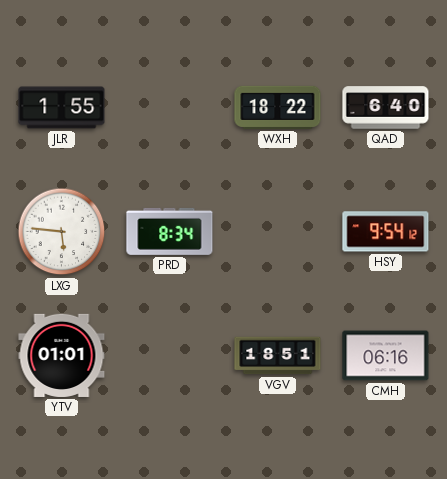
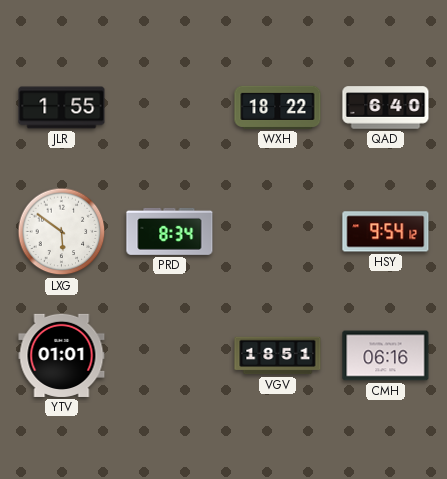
LXG: 5:46 -> 5:51 (62, 232)
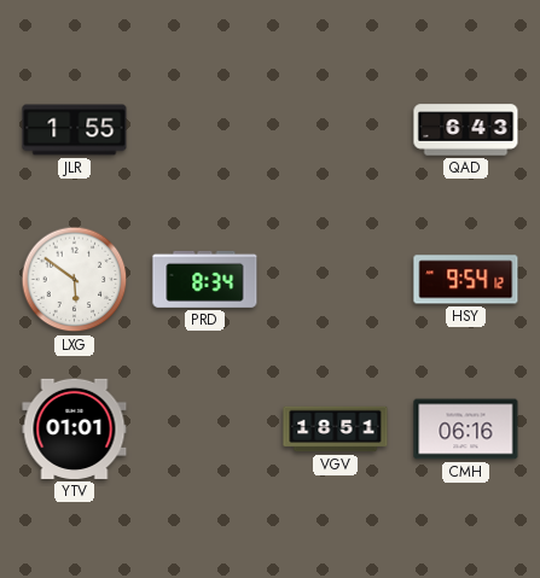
WXH: 18:22 -> none (278, 107)
QAD: 6:40 -> 6:43 (466, 130)
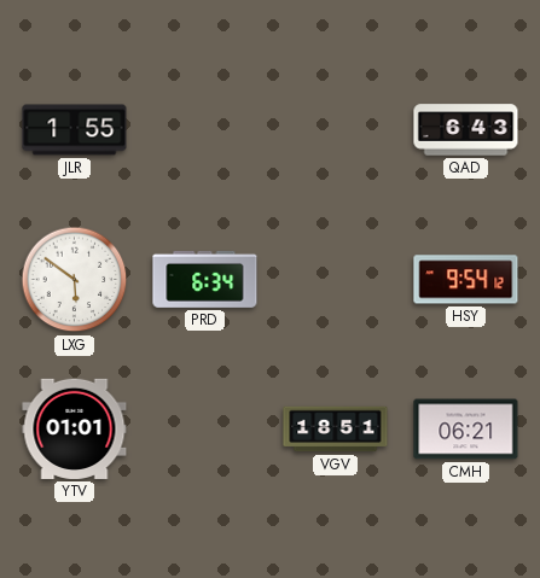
PRD: 8:34 -> 6:34 (205, 279)
CMH: 06:16 -> 06:21 (466, 430)
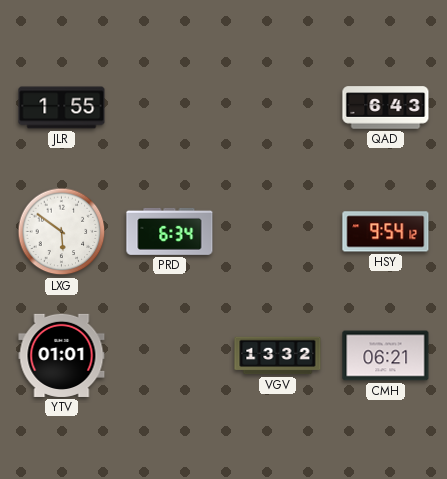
VGV: 18:51 -> 13:32 (278, 356)
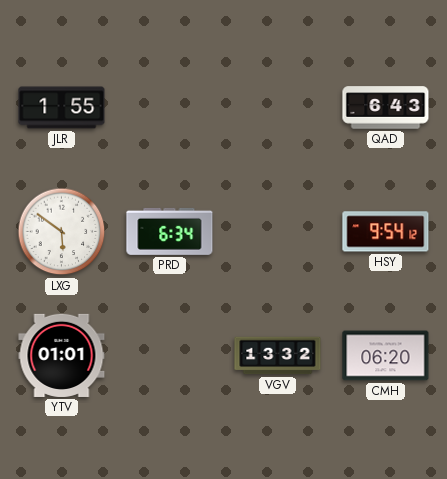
CMH: 06:21 -> 06:20 (386, 356)
